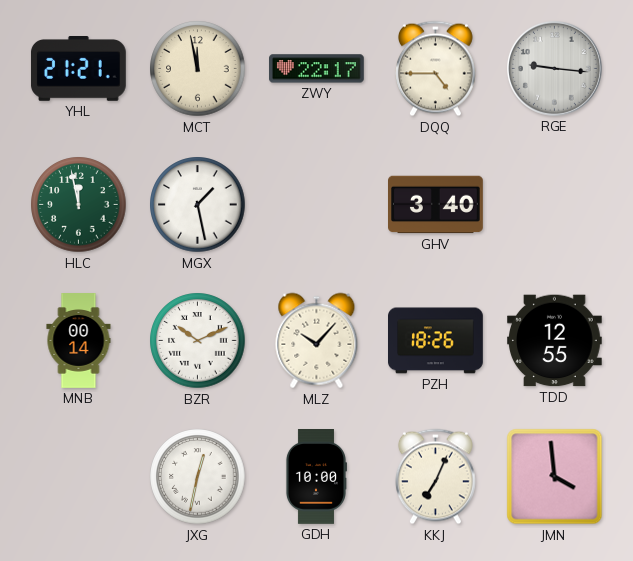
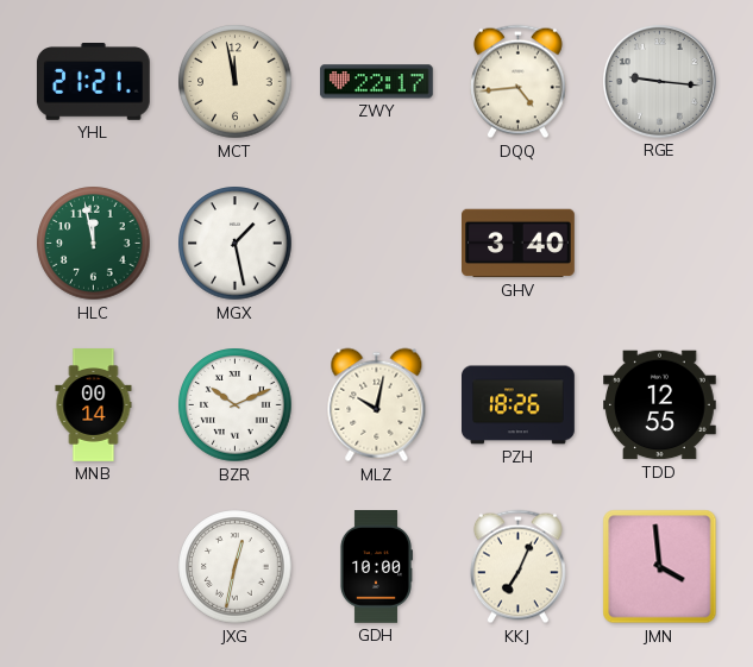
DQQ: 4:45 -> 4:44 (517, 82)
MLZ: 10:07 -> 10:02 (377, 405)
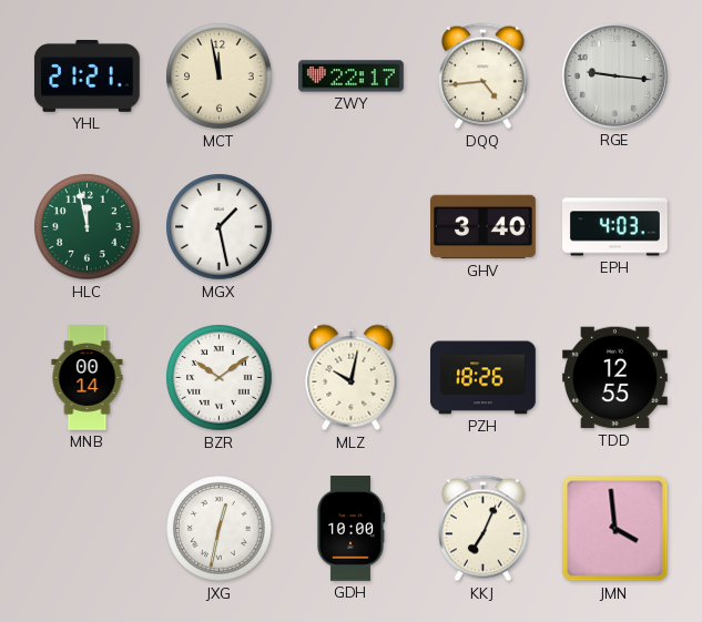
EPH: none -> 4:03 (615, 227)
BZR: 10:11 -> 10:09 (220, 378)
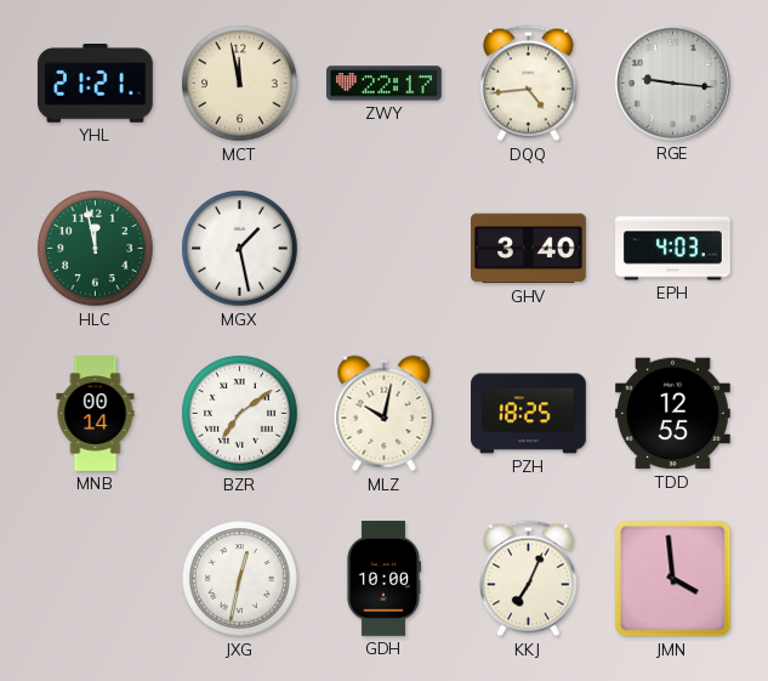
BZR: 10:09 -> 7:09 (240, 414)
PZH: 18:26 -> 18:25 (529, 414)
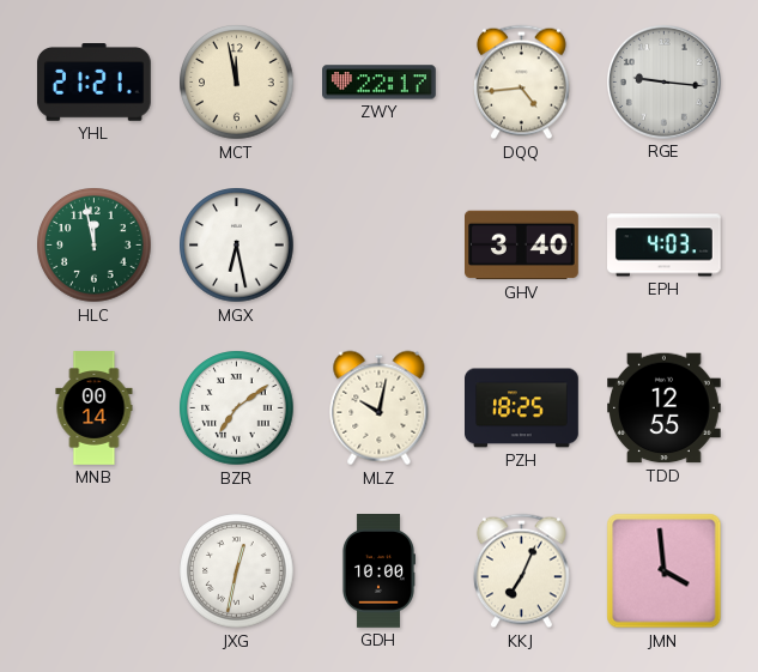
MGX: 1:28 -> 6:28 (237, 246)
